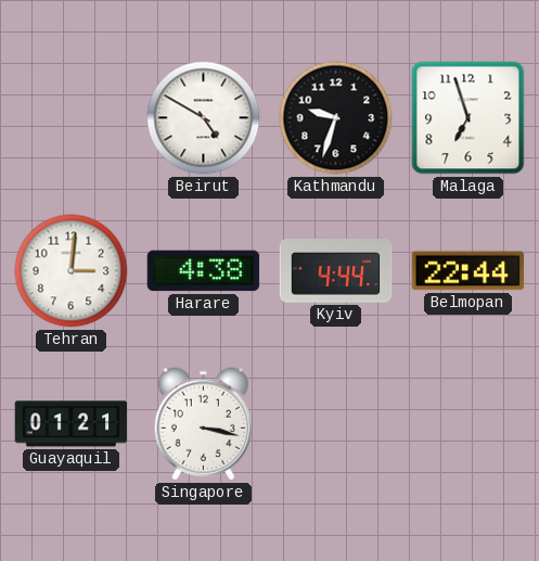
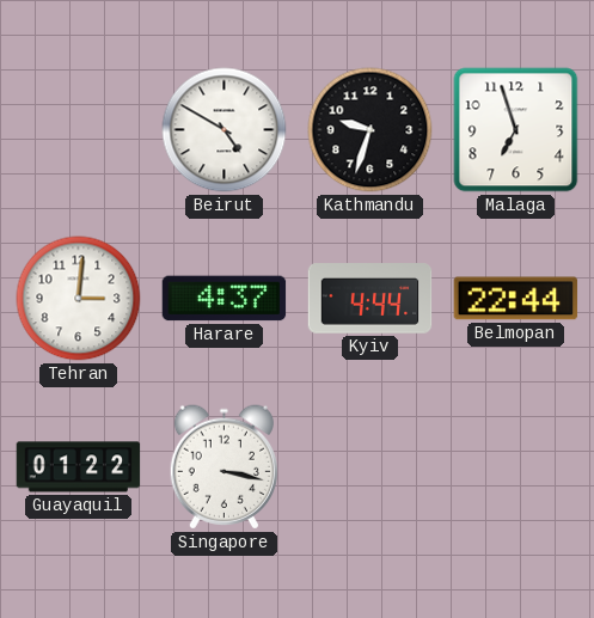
Harare: 4:38 -> 4:37 (225, 299)
Guayaquil: 01:21 -> 01:22 (79, 467)
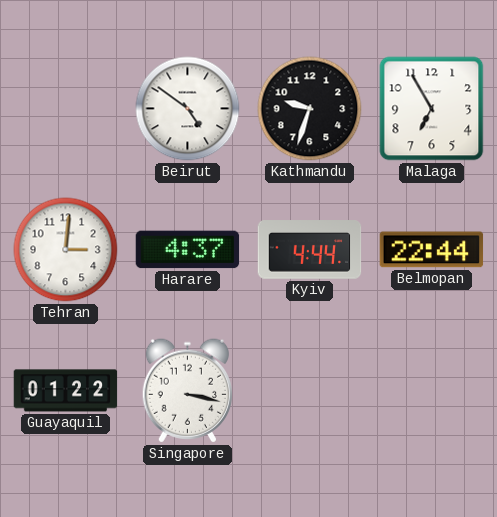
Beirut: 4:50 -> 4:51 (188, 109)
Malaga: 6:57 -> 6:55 (432, 109)
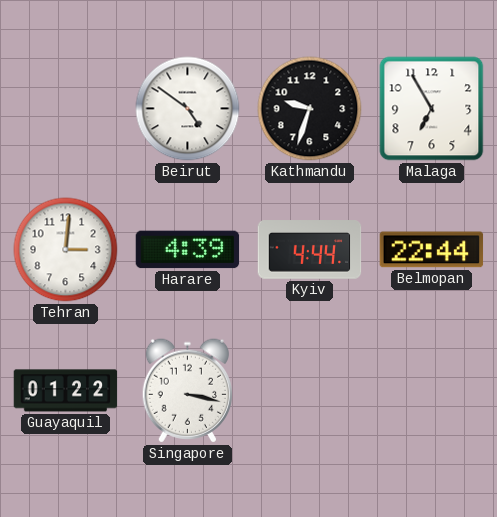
Harare: 4:37 -> 4:39 (188, 250)
